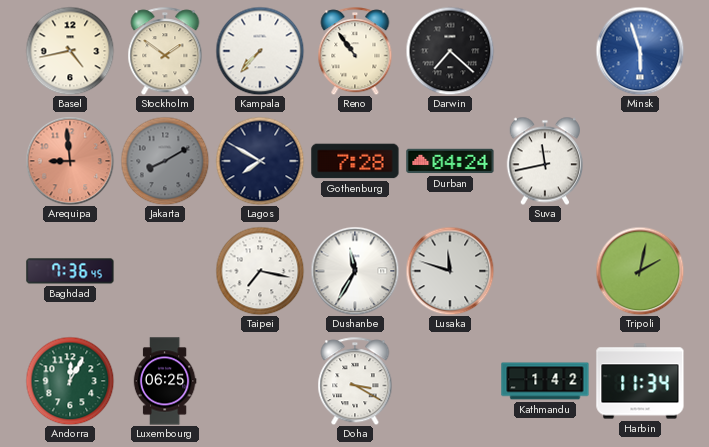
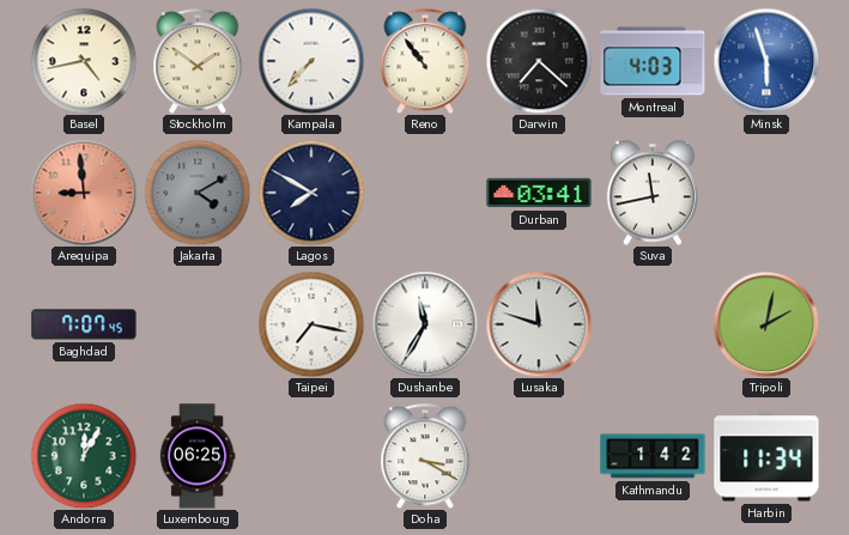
Montreal: none -> 4:03 (653, 61)
Jakarta: 8:10 -> 4:10 (198, 193)
Gothenburg: 7:28 -> none (355, 161)
Durban: 04:24 -> 03:41 (539, 193)
Baghdad: 7:36 -> 7:07 (84, 324)
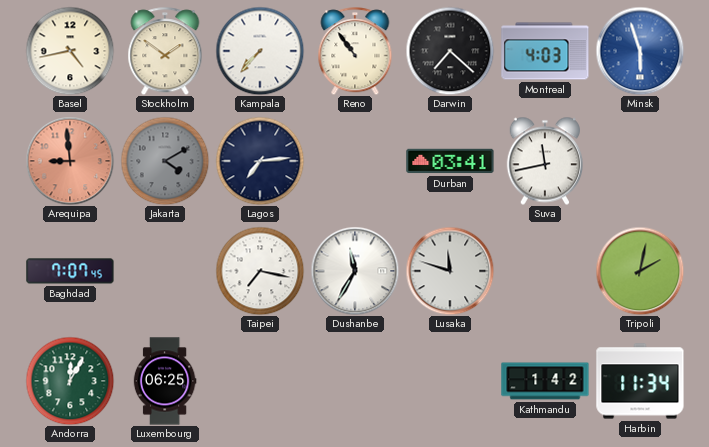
Lagos: 7:50 -> 7:14 (260, 161)
Doha: 3:20 -> none (425, 456)
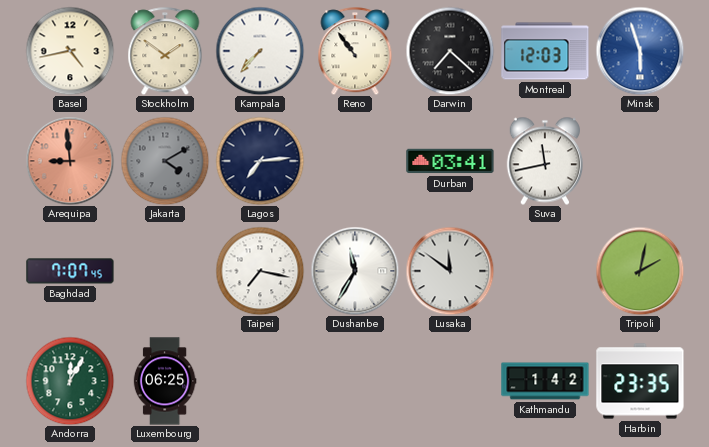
Montreal: 4:03 -> 12:03 (545, 51)
Lusaka: 11:48 -> 11:51 (450, 271)
Harbin: 11:34 -> 23:35 (640, 381)
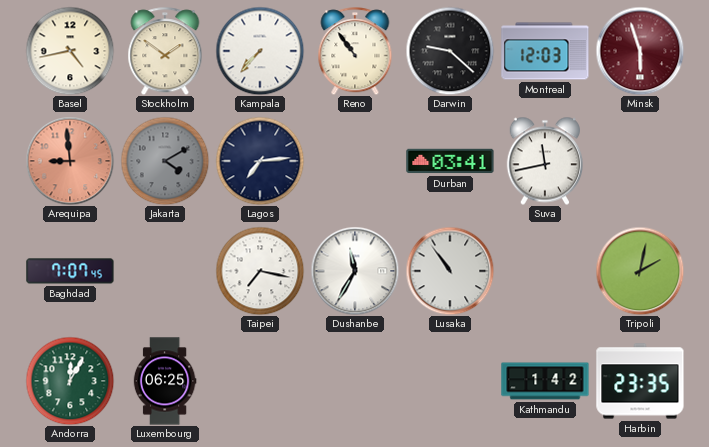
Darwin: 7:22 -> 9:22 (450, 51)
Minsk dial: blue -> burgundy (640, 51)
Lusaka: 11:51 -> 10:54 (450, 271)
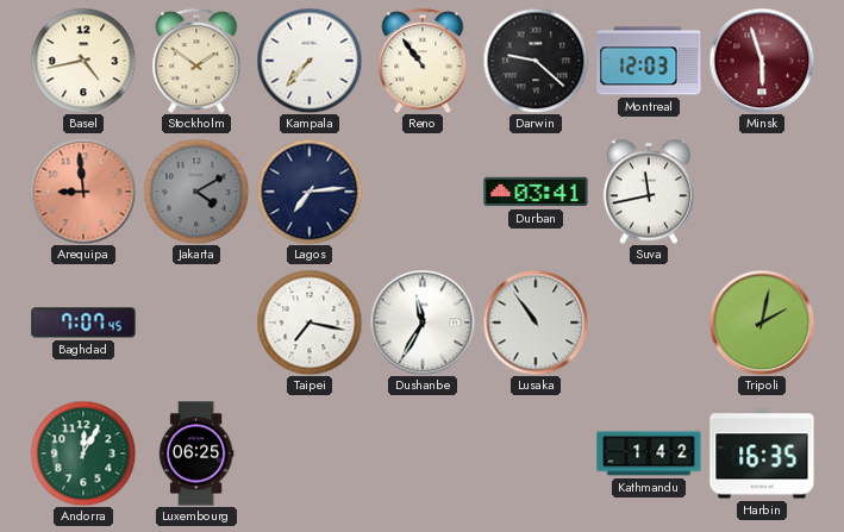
Harbin: 23:35 -> 16:35 (762, 453)
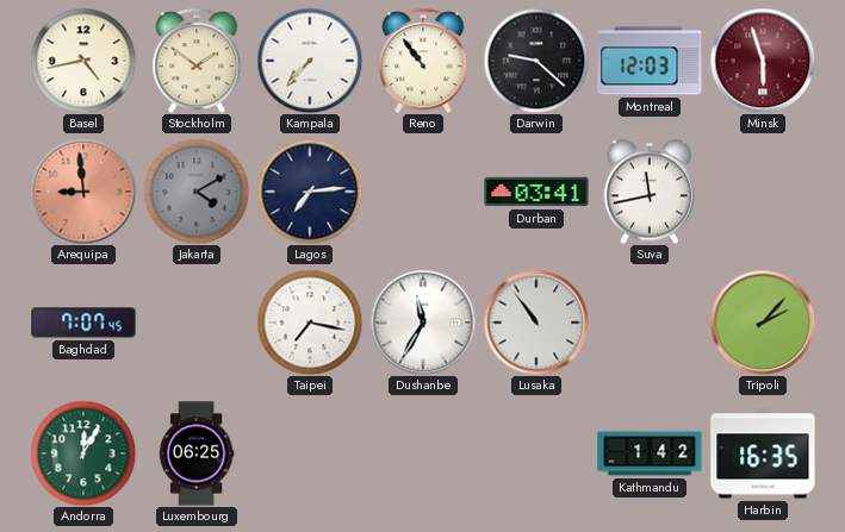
Tripoli: 2:02 -> 2:07 (763, 323)
